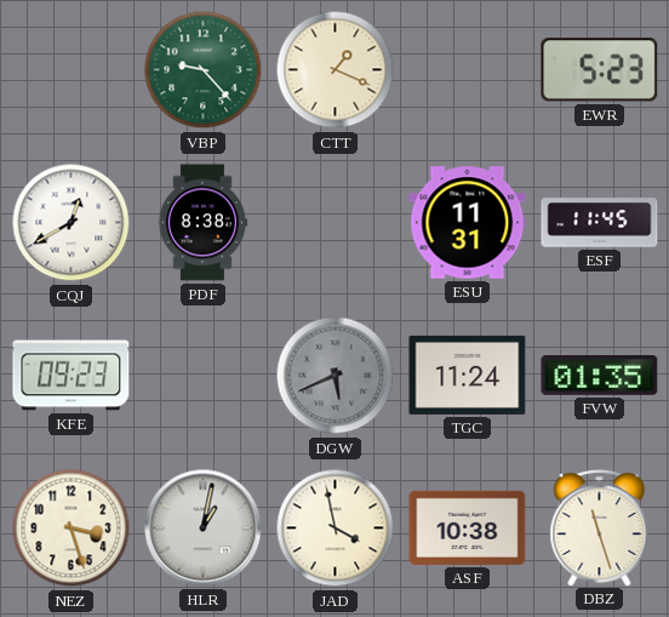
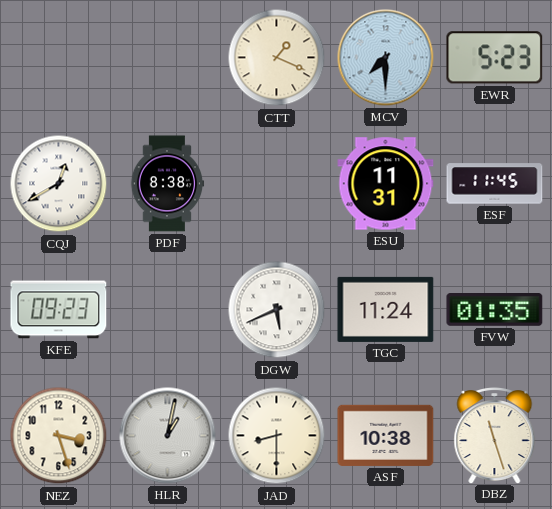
VBP: 9:23 -> none (204, 70)
MCV: none -> 7:30 (386, 58)
DGW dial: grey -> white (277, 310)
JAD: 3:58 -> 8:30 (277, 436)
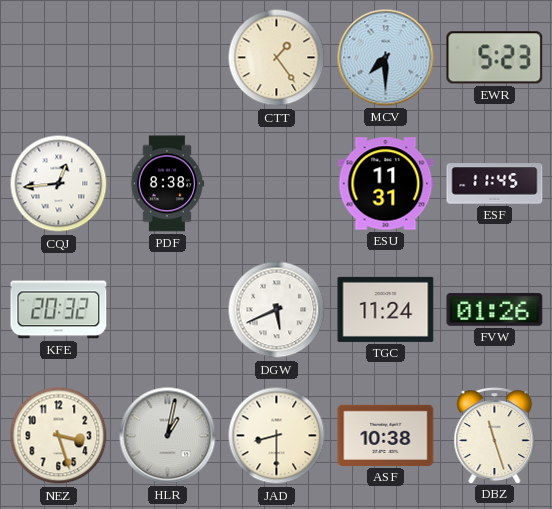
CTT: 1:19 -> 1:24 (277, 58)
CQJ: 12:40 -> 12:44 (59, 184)
KFE: 09:23 -> 20:32 (59, 310)
FVW: 01:35 -> 01:26 (495, 310)
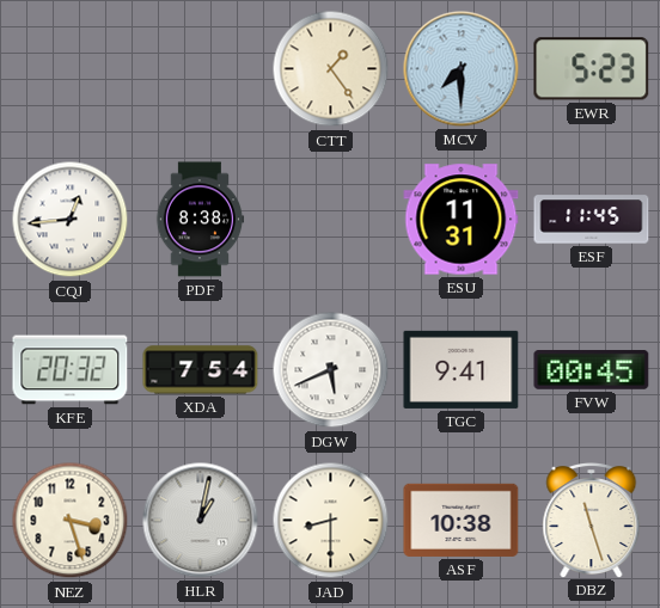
XDA: none -> 7:54 (201, 370)
TGC: 11:24 -> 9:41 (462, 369)
FVW: 01:26 -> 00:45 (592, 370)
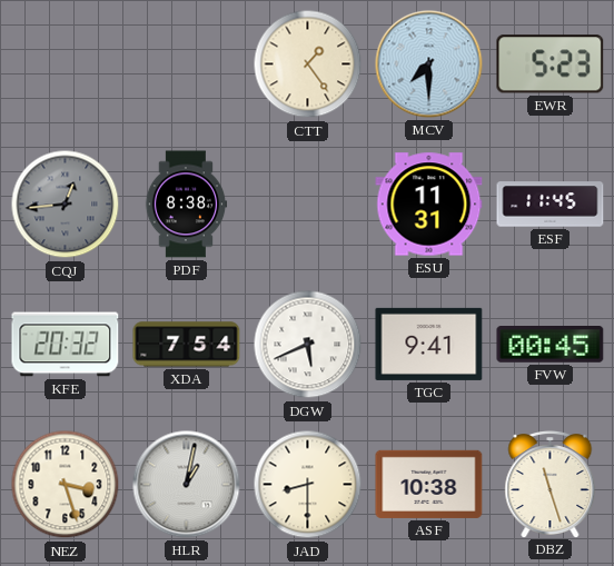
CQJ dial: white -> grey (66, 205)
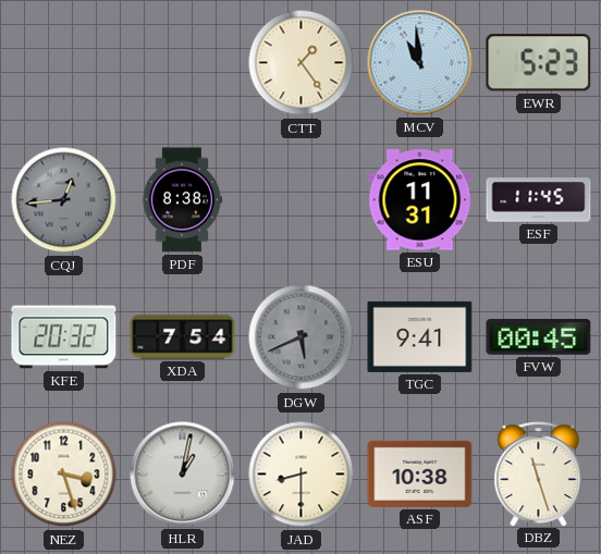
MCV: 7:30 -> 10:59 (420, 63)
DGW dial: white -> grey (302, 337)
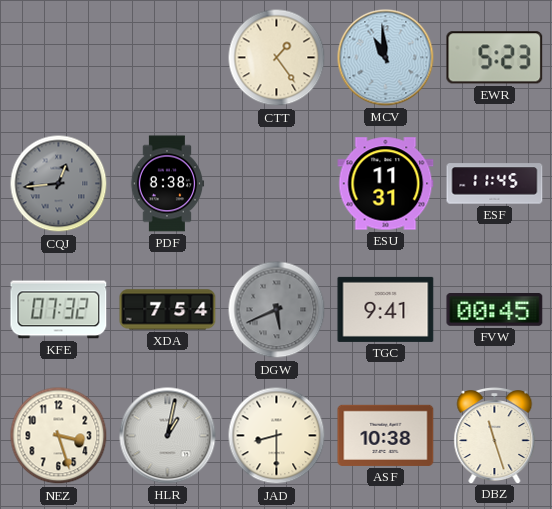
KFE: 20:32 -> 07:32 (59, 310)
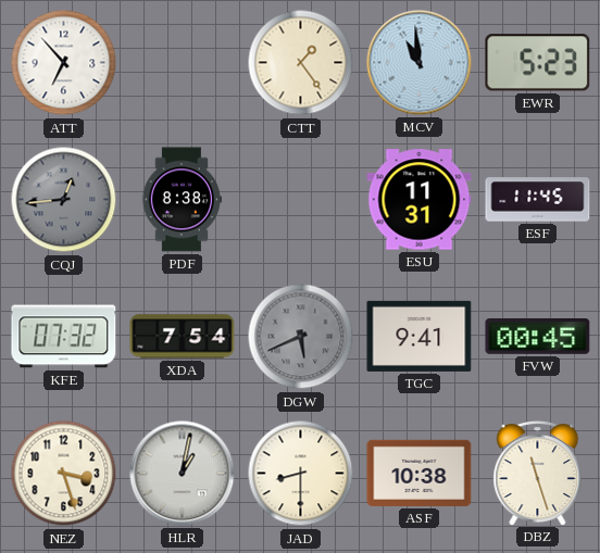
ATT: none -> 6:53 (64, 63)
